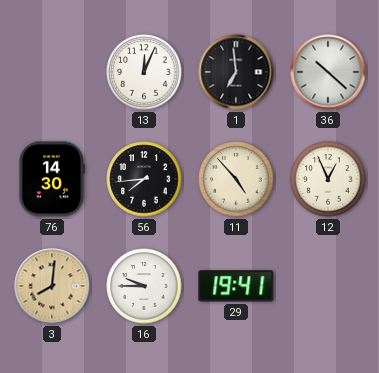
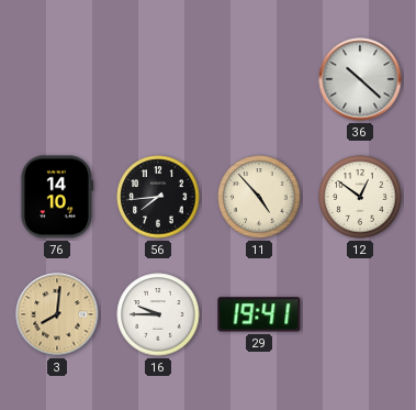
13: 12:04 -> none (144, 72)
1: 6:59 -> none (236, 72)
76: 14:30 -> 14:10 (56, 197)
12: 12:56 -> 12:51 (360, 197)
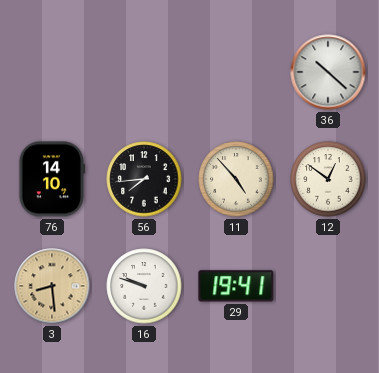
3: 8:01 -> 8:29 (52, 286)
16: 9:45 -> 9:48 (144, 286)
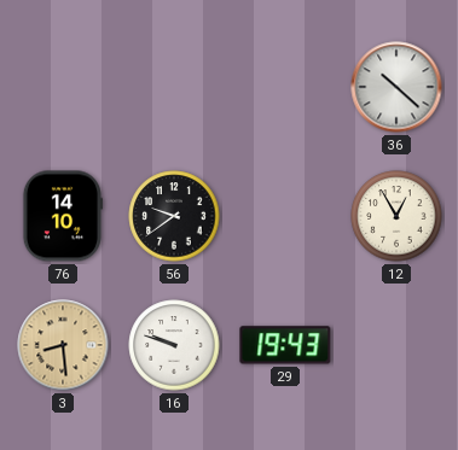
56: 7:44 -> 9:39 (174, 216)
11: 4:53 -> none (236, 179)
12: 12:51 -> 12:55 (396, 216)
29: 19:41 -> 19:43 (285, 345)
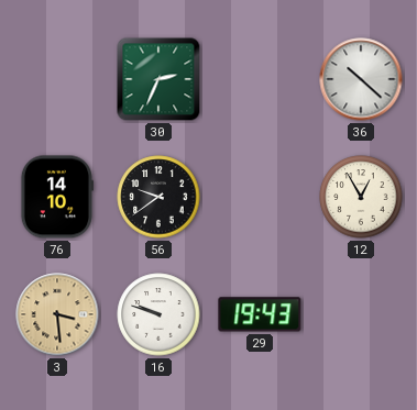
30: none -> 2:34 (158, 79)
3: 8:29 -> 3:29 (57, 314)
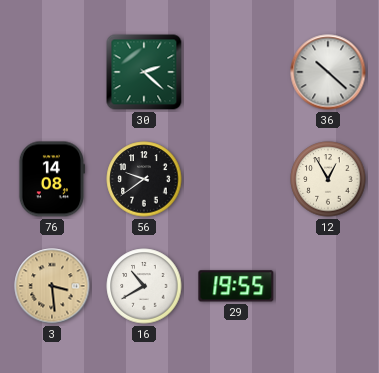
30: 2:34 -> 2:22 (144, 72)
76: 14:10 -> 14:08 (51, 179)
16: 9:48 -> 10:40 (144, 286)
29: 19:43 -> 19:55 (236, 286)
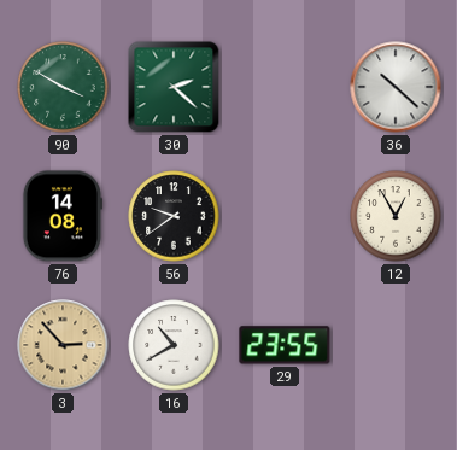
90: none -> 3:50 (63, 87)
3: 3:29 -> 2:53 (63, 345)
29: 19:55 -> 23:55 (285, 345)
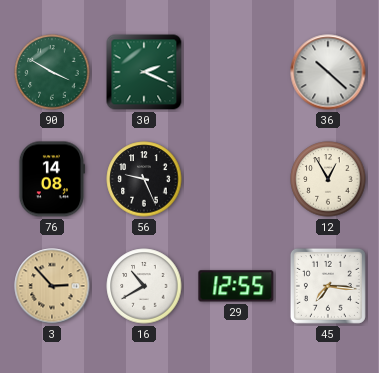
30: 2:22 -> 2:19 (144, 72)
56: 9:39 -> 9:26 (144, 179)
29: 23:55 -> 12:55 (236, 286)
45: none -> 7:16 (328, 286)
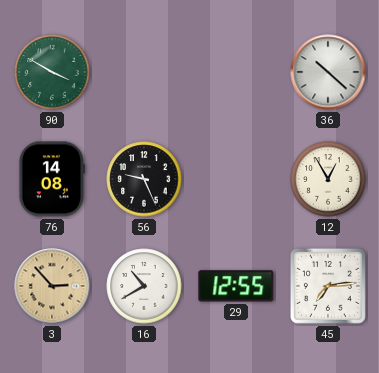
30: 2:19 -> none (144, 72)
45: 7:16 -> 7:14 (328, 286)
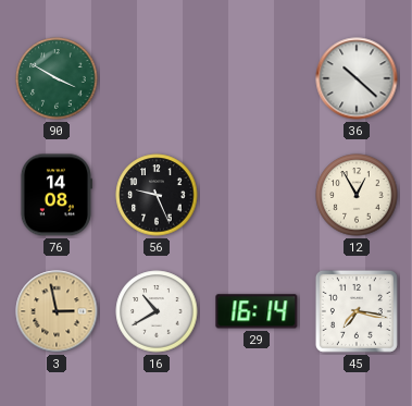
3: 2:53 -> 2:58 (57, 311)
29: 12:55 -> 16:14 (257, 311)
45: 7:14 -> 7:17 (357, 311)
